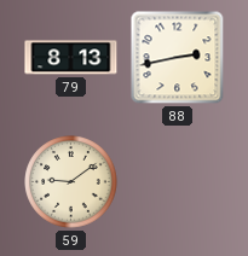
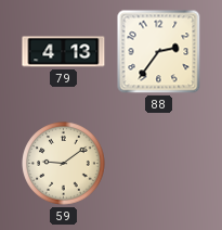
79: 8:13 -> 4:13 (64, 52)
88: 2:43 -> 2:36 (159, 52)
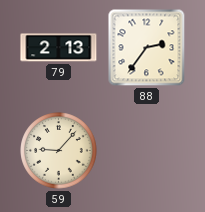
79: 4:13 -> 2:13 (59, 48)
59: 9:09 -> 9:07 (59, 151)
